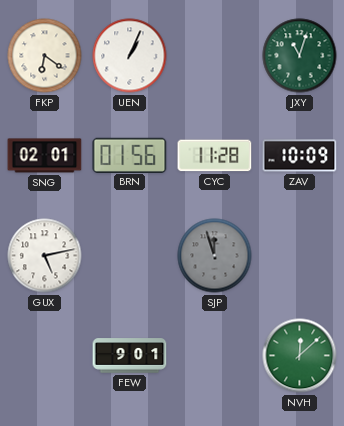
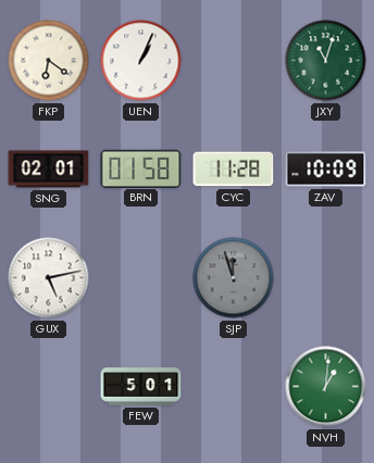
BRN: 01:56 -> 01:58 (141, 168)
FEW: 9:01 -> 5:01 (141, 387)
NVH: 12:08 -> 1:01 (326, 387)
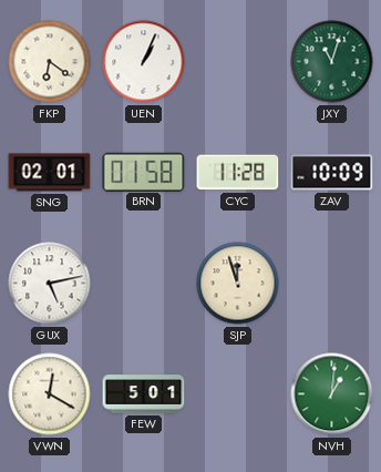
SJP dial: grey -> cream (238, 284)
VWN: none -> 12:20 (50, 394)
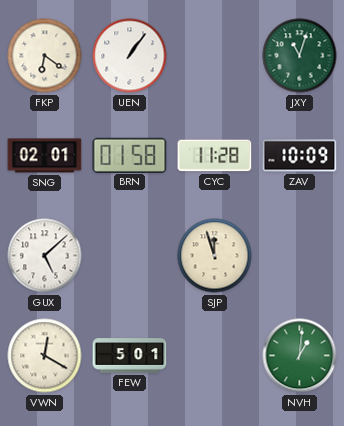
UEN: 1:04 -> 1:06 (130, 56)
GUX: 5:13 -> 5:08 (45, 256)
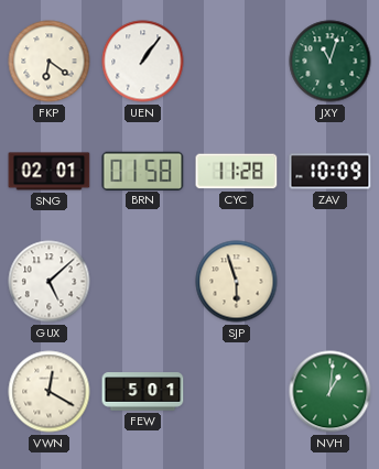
SJP: 11:57 -> 5:57 (237, 282)
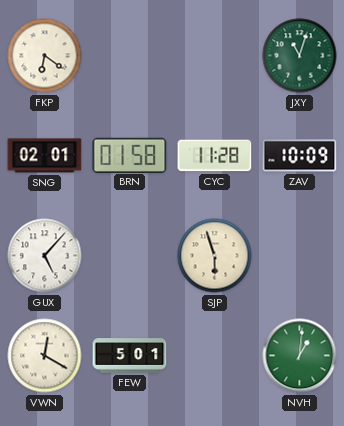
UEN: 1:06 -> none (143, 62)
GUX: 5:08 -> 5:07 (45, 256)
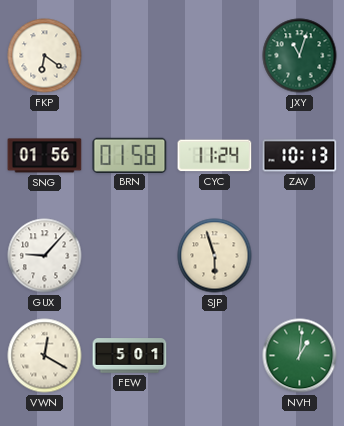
SNG: 02:01 -> 01:56 (45, 156)
CYC: 11:28 -> 11:24 (215, 156)
ZAV: 10:09 -> 10:13 (300, 156)
GUX: 5:07 -> 9:07 (45, 256)
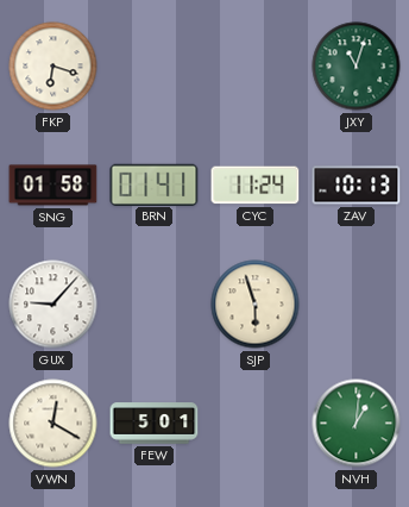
FKP: 6:21 -> 6:18 (54, 67)
SNG: 01:56 -> 01:58 (54, 186)
BRN: 01:58 -> 01:41 (155, 184)
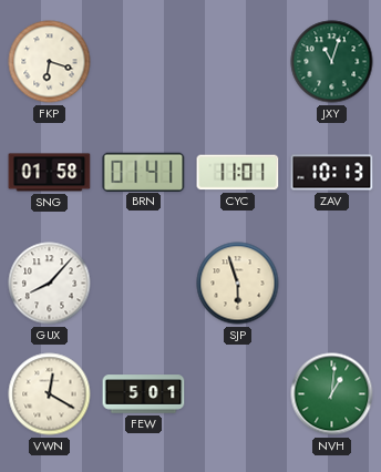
CYC: 11:24 -> 11:01 (238, 173)
GUX: 9:07 -> 8:07 (50, 284)
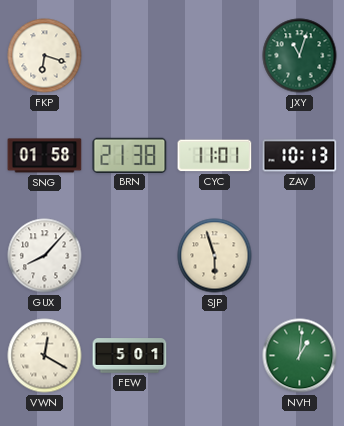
BRN: 01:41 -> 21:38 (130, 155)
